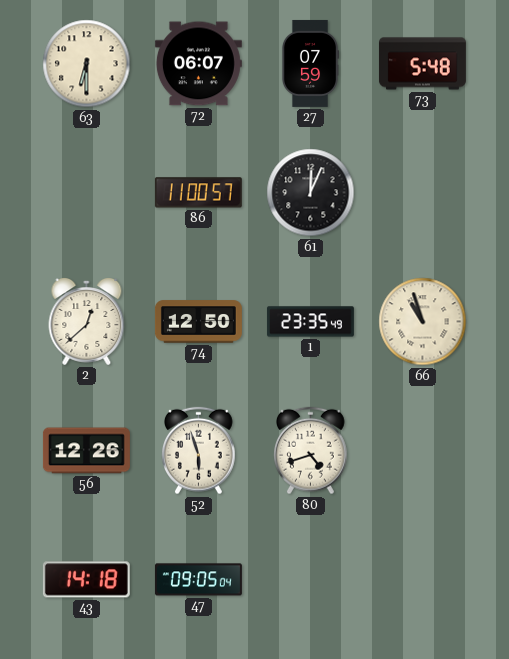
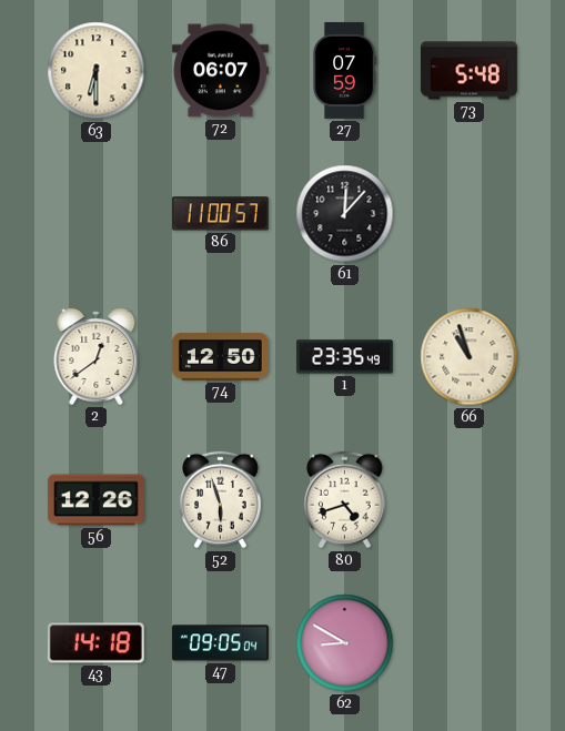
61: 12:04 -> 12:07 (345, 214)
2: 12:38 -> 12:39 (97, 357)
62: none -> 8:50 (345, 643)
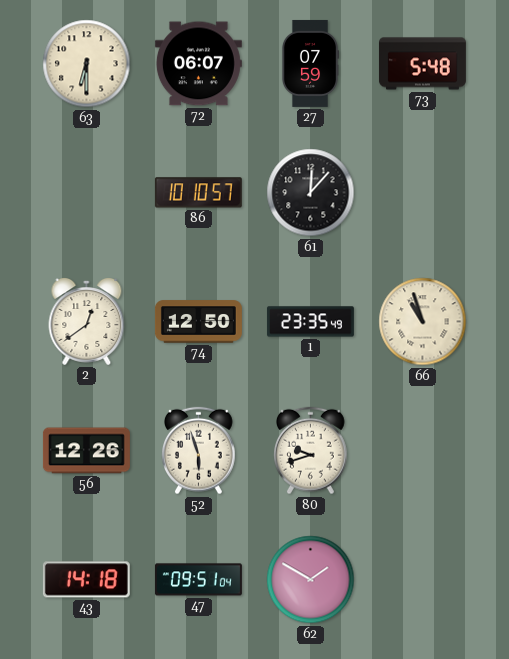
86: 11:00 -> 10:10 (198, 193)
80: 4:42 -> 9:42 (311, 451)
47: 09:05 -> 09:51 (198, 580)
62: 8:50 -> 1:50 (311, 580)
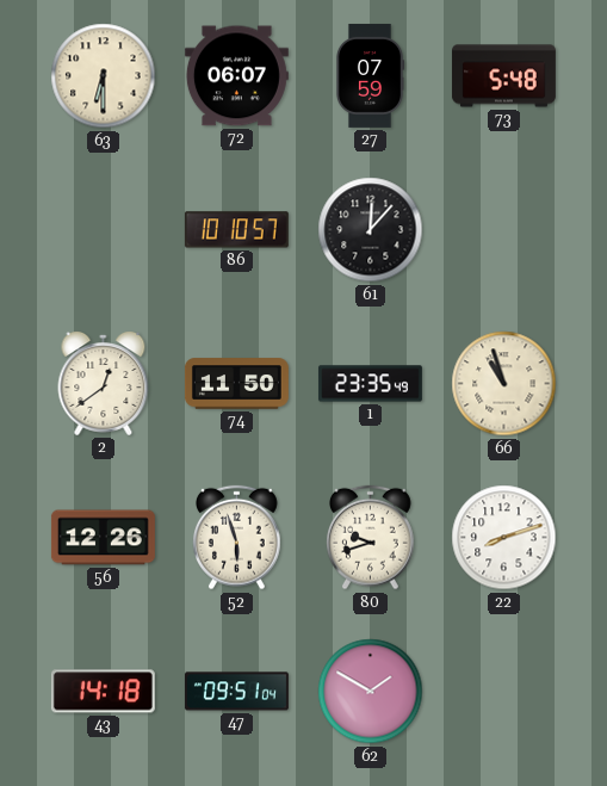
74: 12:50 -> 11:50 (236, 384)
22: none -> 8:12 (504, 538)
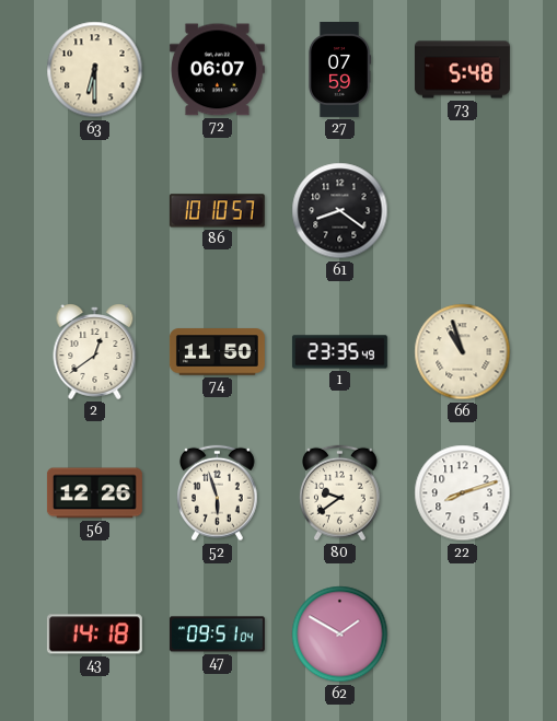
61: 12:07 -> 8:21 (340, 211)
80: 9:42 -> 9:39 (340, 493)
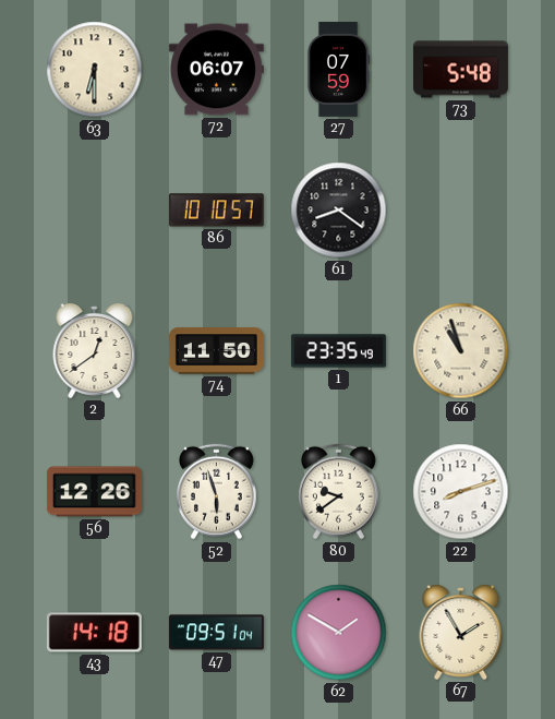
67: none -> 1:55 (461, 633)
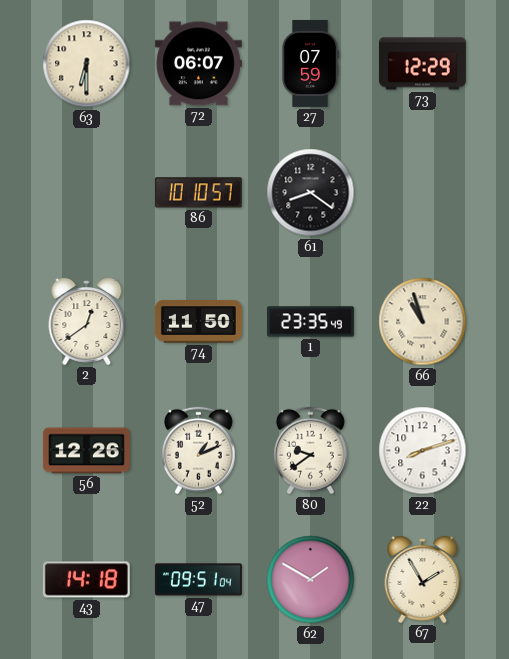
73: 5:48 -> 12:29 (422, 64)
52: 5:57 -> 1:11 (199, 451)
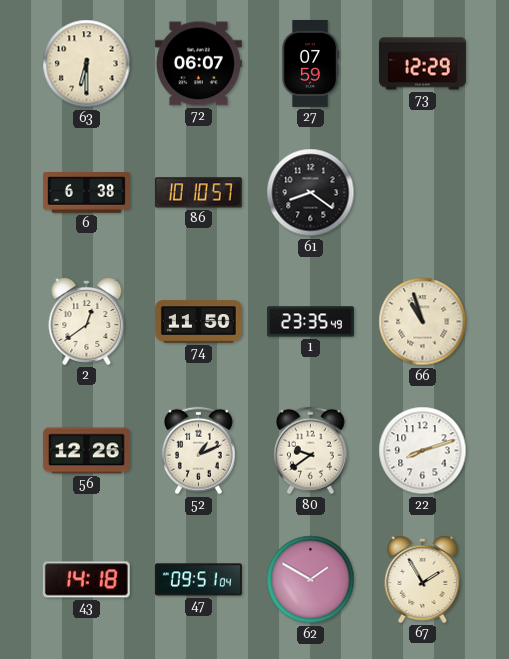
6: none -> 6:38 (86, 193)
